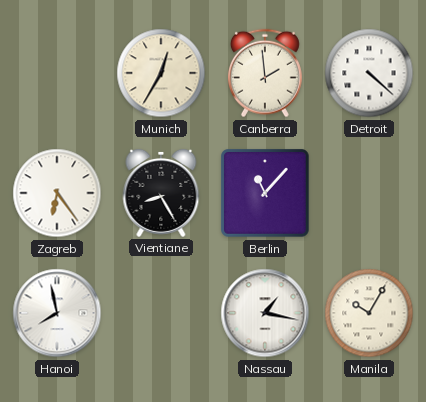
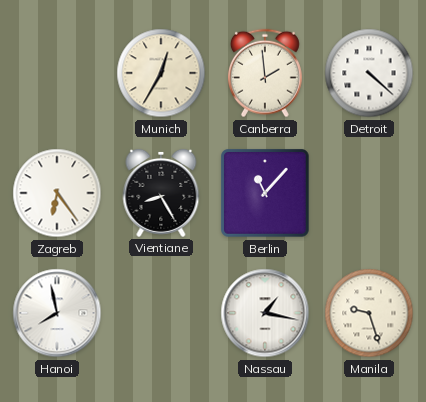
Manila: 10:05 -> 9:27 (369, 313)
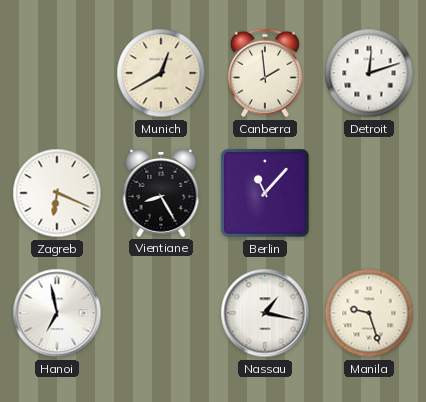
Munich: 12:35 -> 12:40 (161, 73)
Detroit: 4:22 -> 12:12 (369, 73)
Zagreb: 6:24 -> 6:19 (57, 193)
Hanoi: 7:58 -> 6:58 (57, 313)
